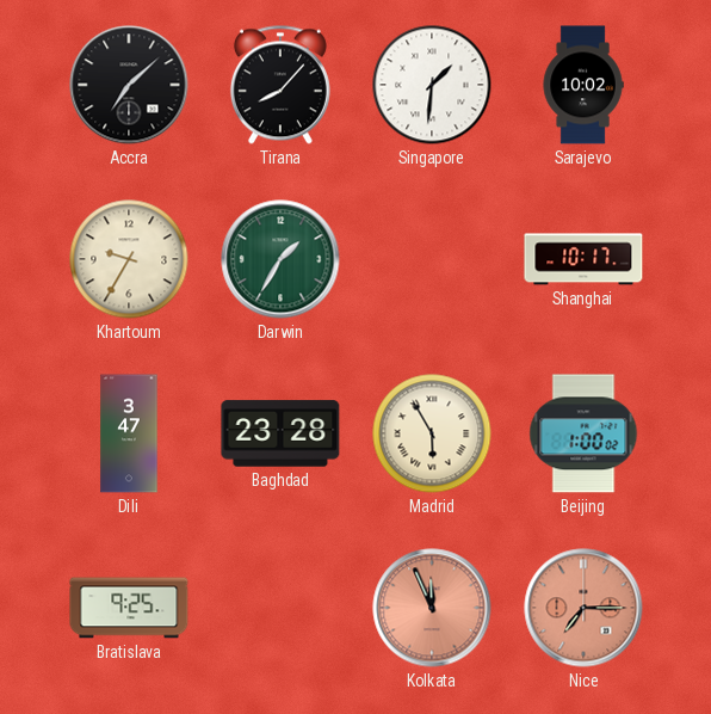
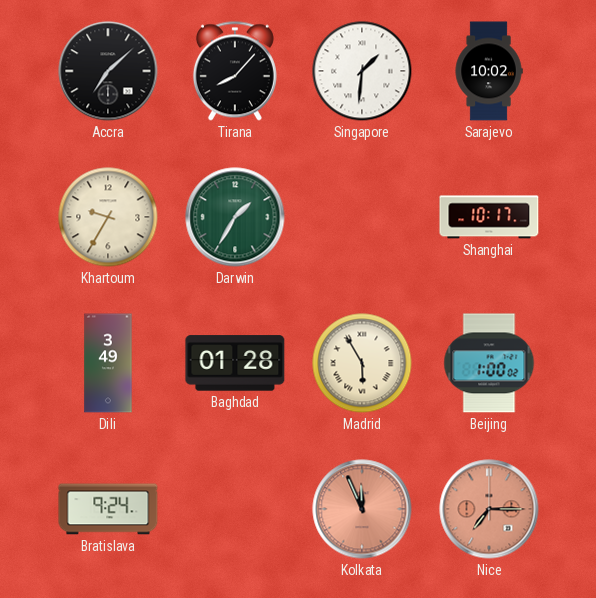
Dili: 3:47 -> 3:49 (108, 363)
Baghdad: 23:28 -> 01:28 (235, 363)
Bratislava: 9:25 -> 9:24 (108, 509)
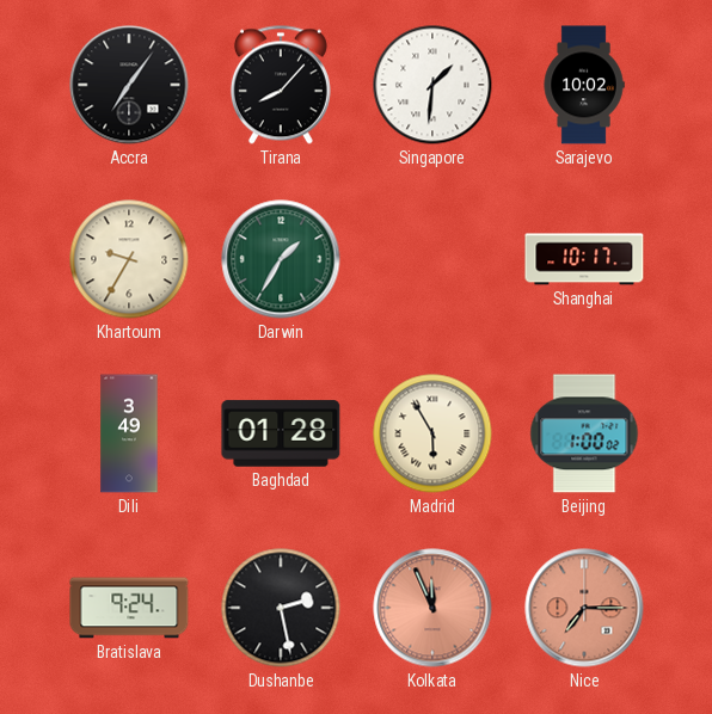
Accra: 7:08 -> 7:06 (129, 85)
Dushanbe: none -> 2:28 (281, 608)
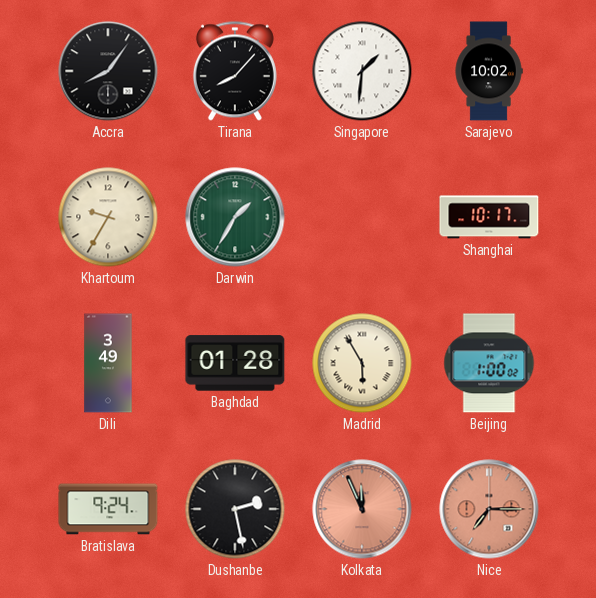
Accra: 7:06 -> 8:06 (108, 71)
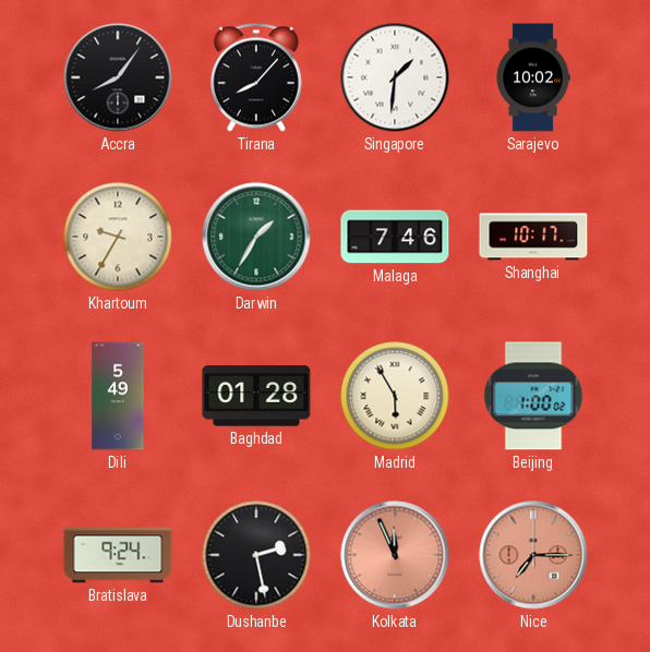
Malaga: none -> 7:46 (395, 237)
Dili: 3:49 -> 5:49 (118, 396)
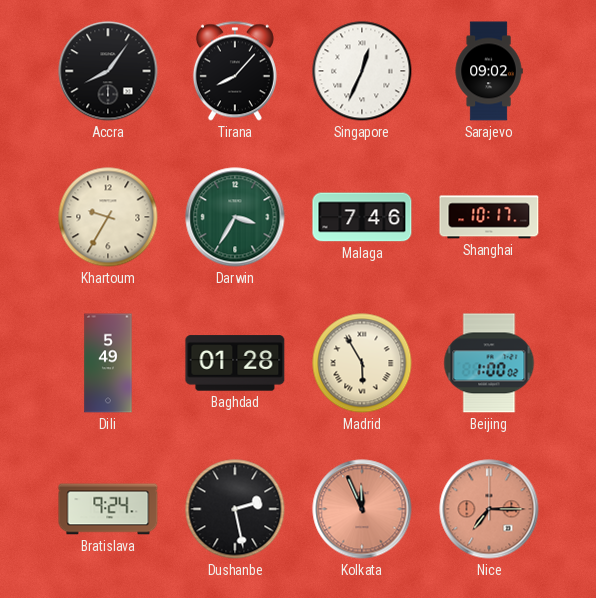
Singapore: 1:31 -> 12:34 (362, 71)
Sarajevo: 10:02 -> 09:02 (489, 71)
Darwin: 1:35 -> 3:35 (235, 217)
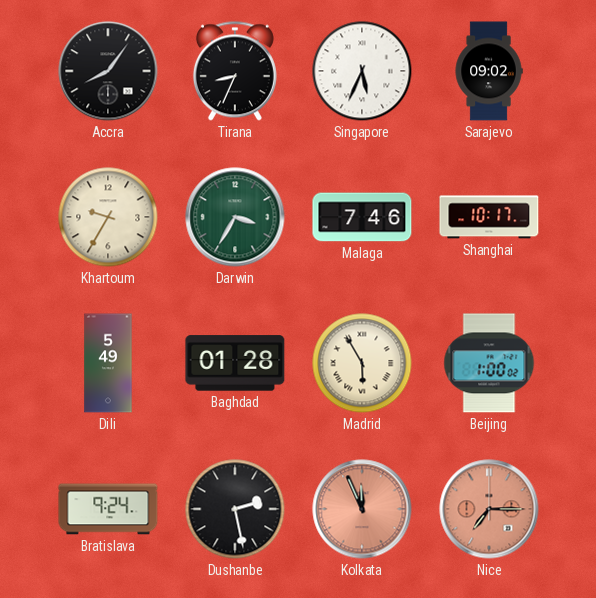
Tirana: 8:07 -> 8:34 (235, 71)
Singapore: 12:34 -> 5:34 (362, 71)
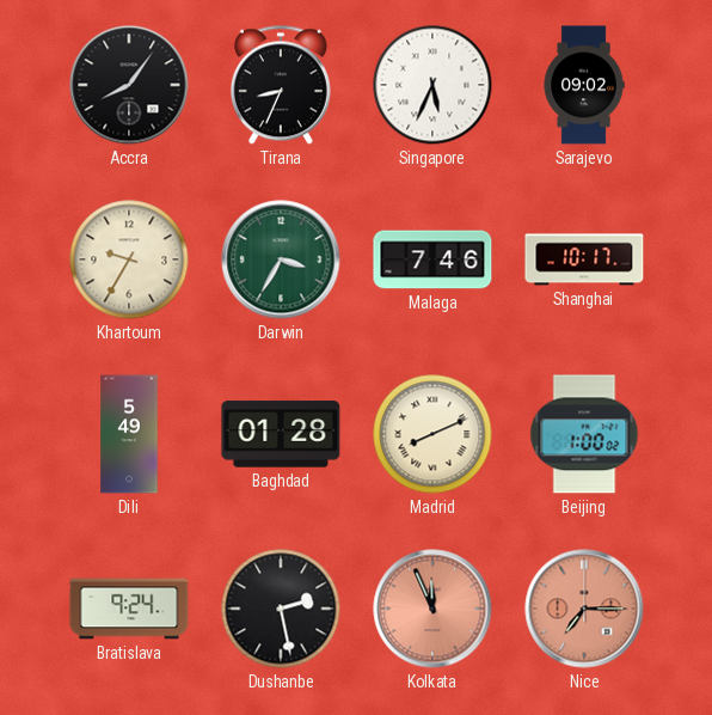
Madrid: 5:55 -> 8:11 (432, 434)
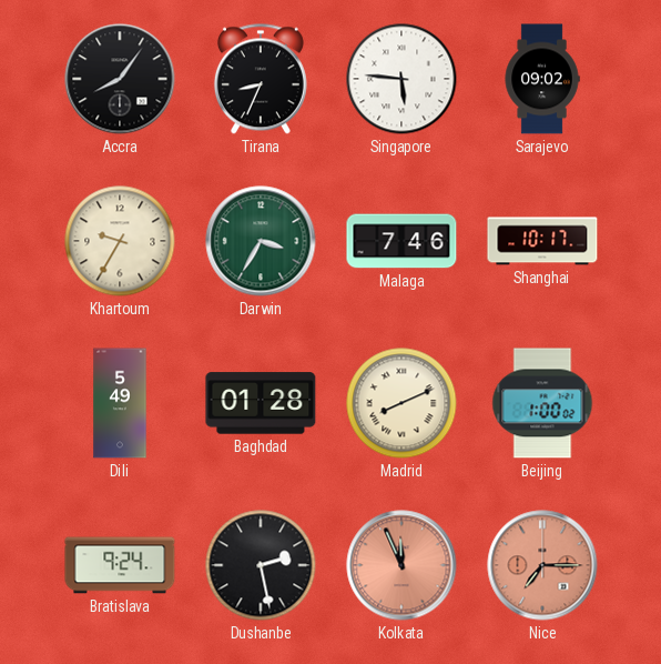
Singapore: 5:34 -> 5:46 (401, 79)
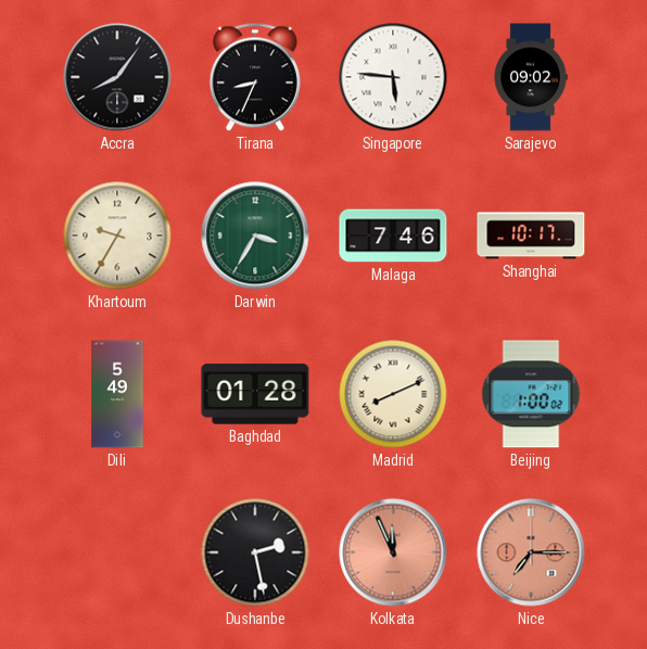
Bratislava: 9:24 -> none (120, 565)
